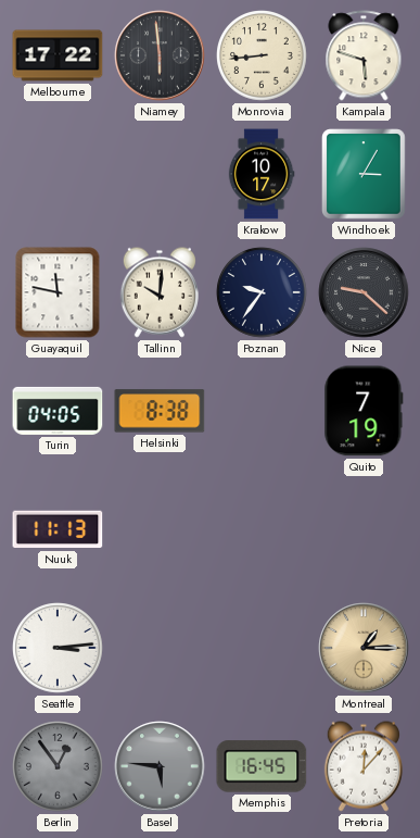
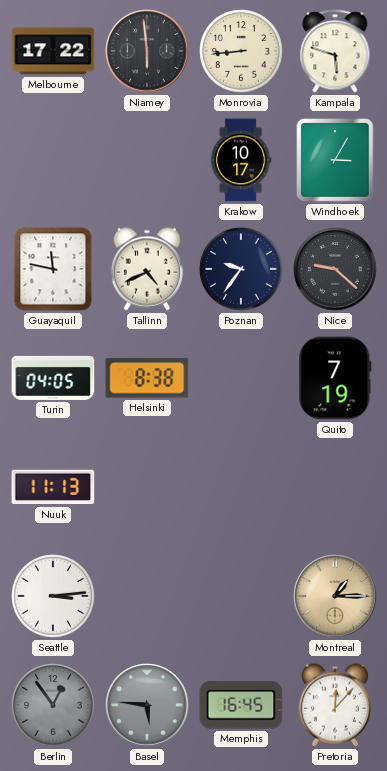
Tallinn: 10:01 -> 4:41 (147, 269)
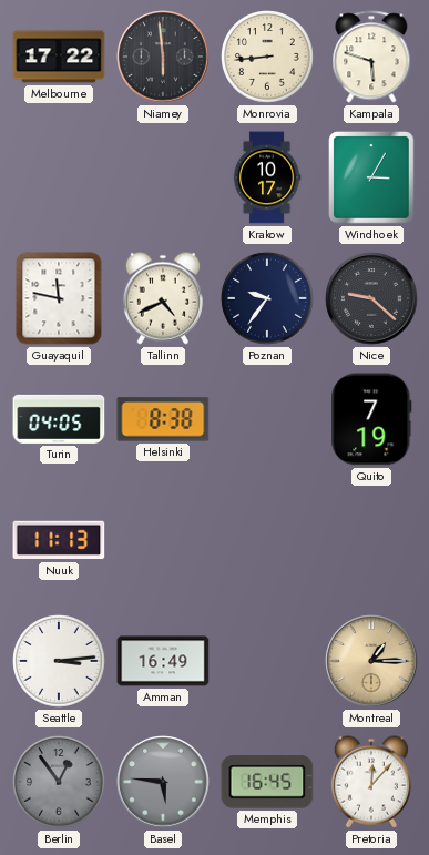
Amman: none -> 16:49 (163, 661)
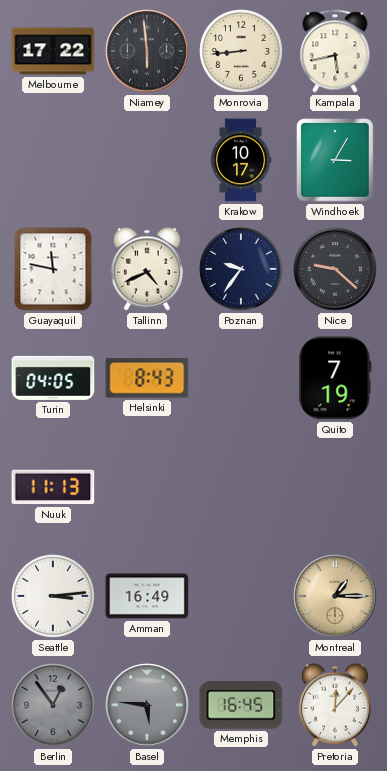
Kampala: 5:48 -> 5:43 (335, 51)
Helsinki: 8:38 -> 8:43 (147, 378)
